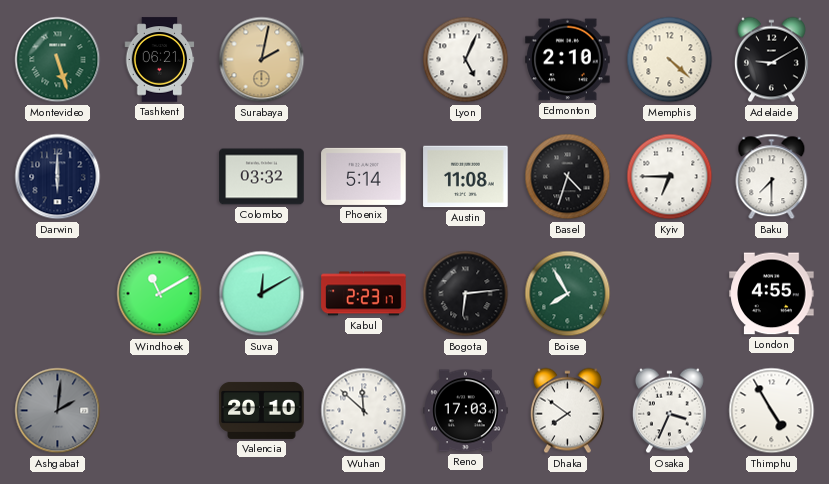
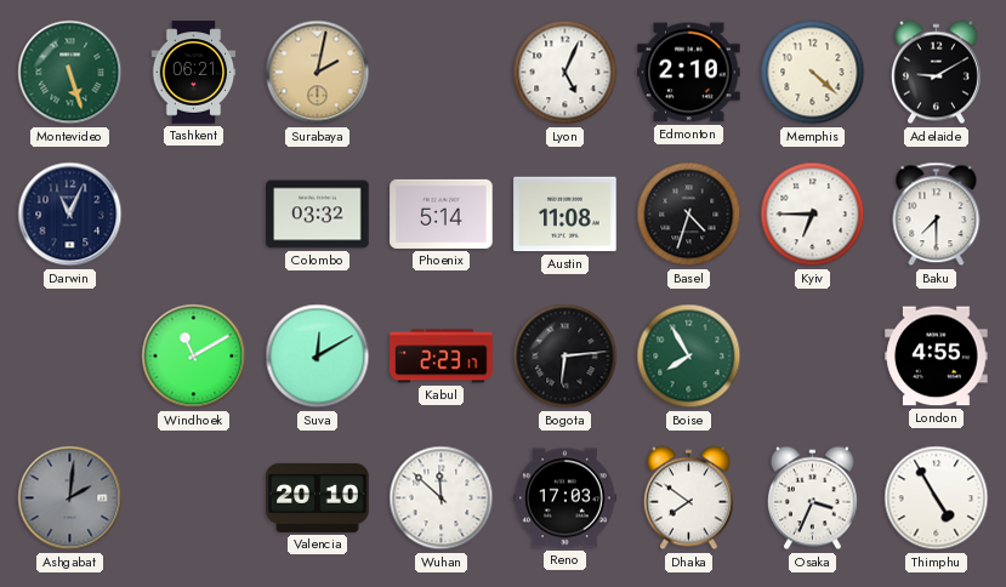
Darwin: 6:00 -> 11:04 (70, 215)
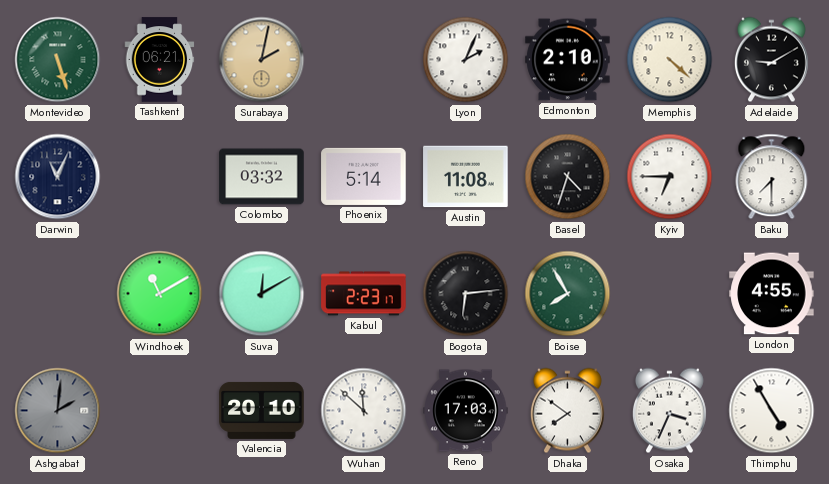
Lyon: 5:04 -> 2:04 (466, 60)
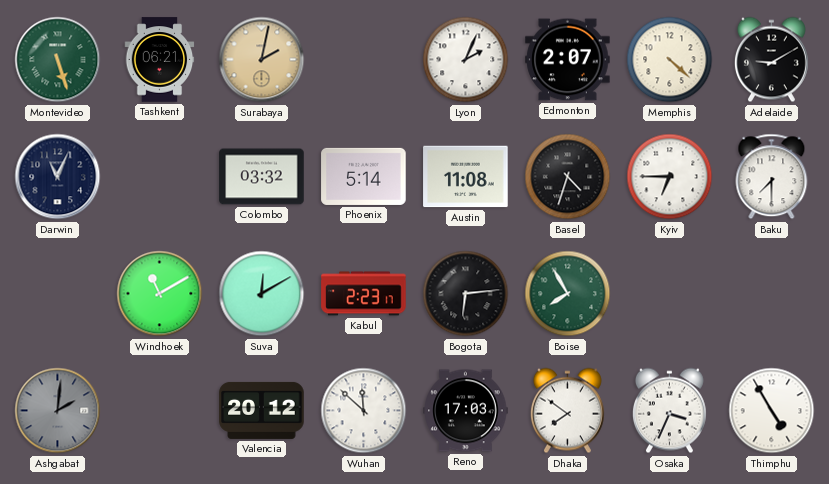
Edmonton: 2:10 -> 2:07 (568, 60)
London: 4:55 -> none (772, 294)
Valencia: 20:10 -> 20:12 (262, 410)
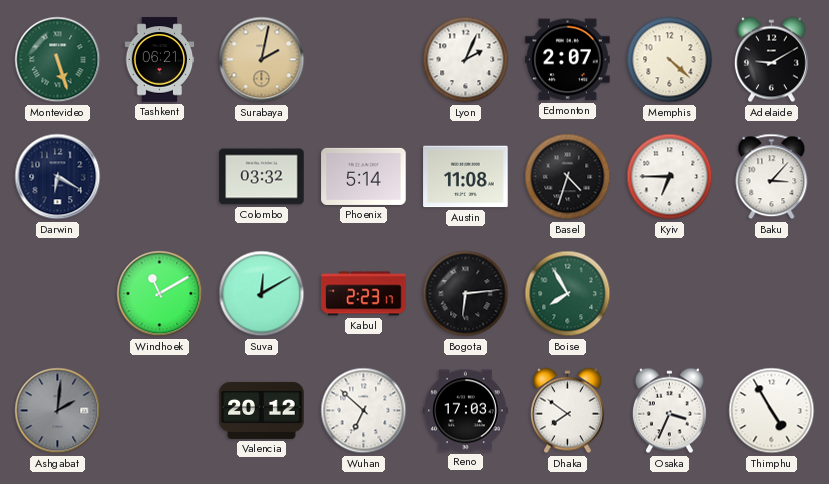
Darwin: 11:04 -> 6:20 (58, 177)
Baku: 7:30 -> 3:07 (772, 177)
Wuhan: 11:52 -> 6:52 (364, 411)
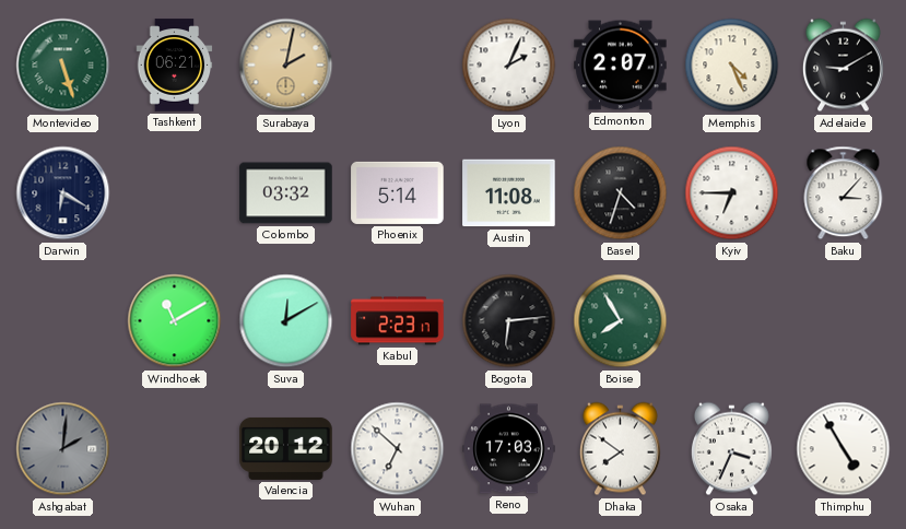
Memphis: 4:22 -> 4:26 (732, 66)
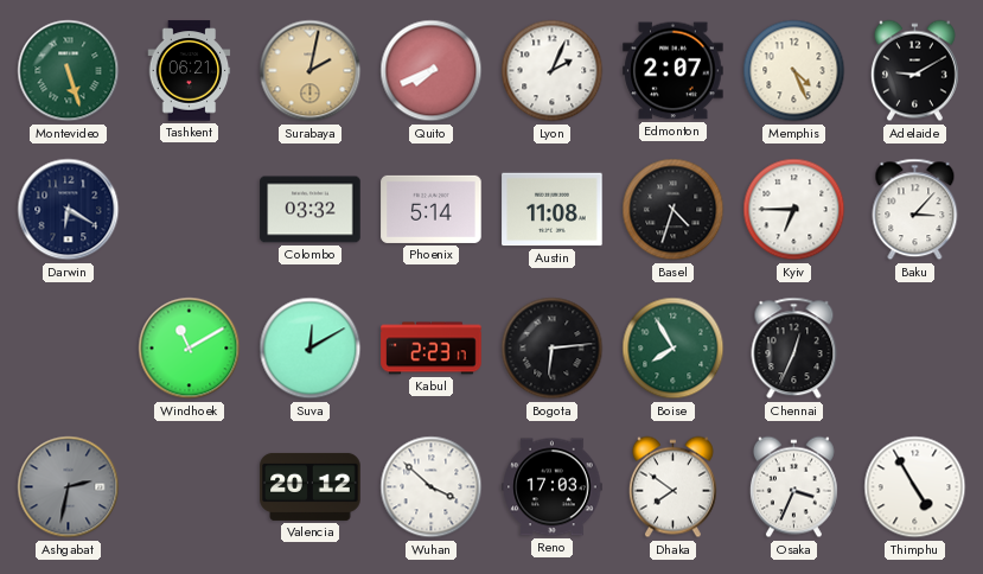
Quito: none -> 7:41 (432, 71)
Chennai: none -> 12:34 (794, 349)
Ashgabat: 2:01 -> 2:32 (69, 487)
Wuhan: 6:52 -> 3:52 (432, 487)
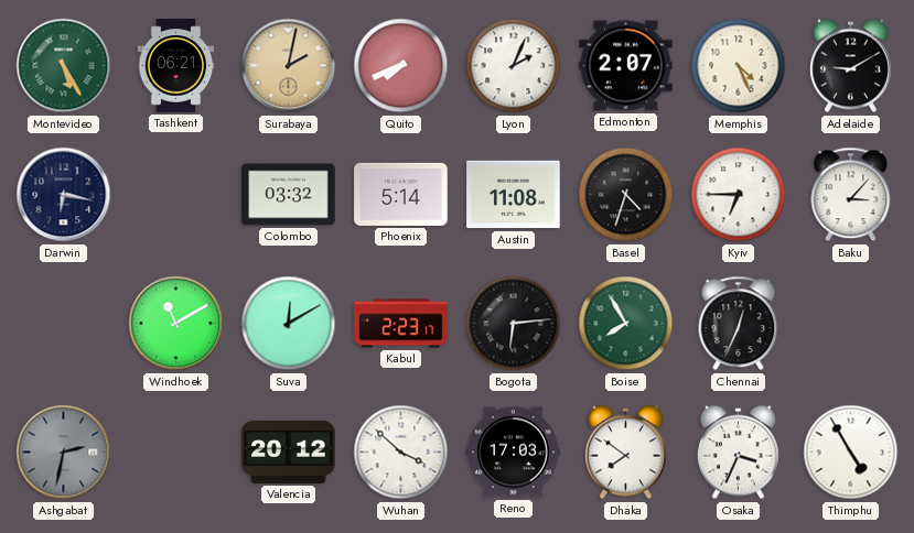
Montevideo: 5:27 -> 5:25 (64, 66)
Darwin: 6:20 -> 6:17 (64, 195)
